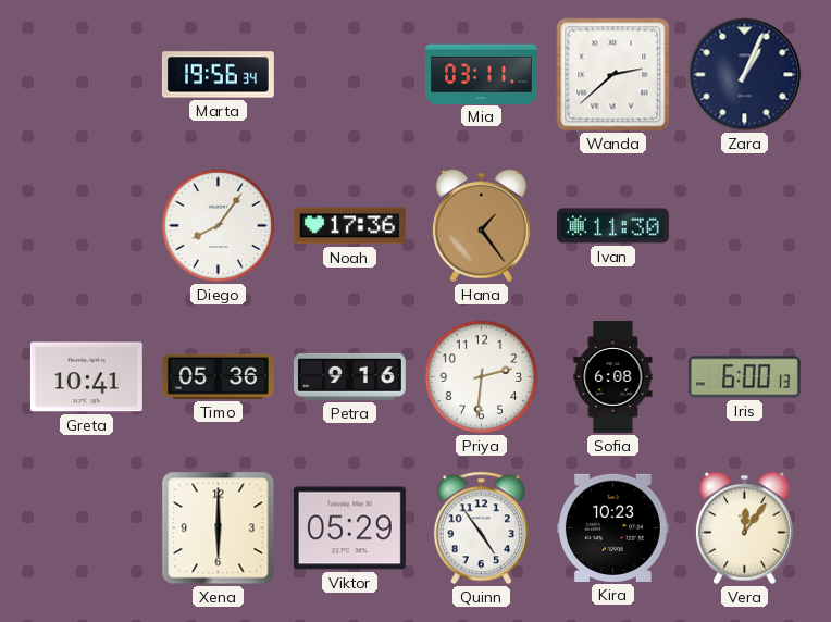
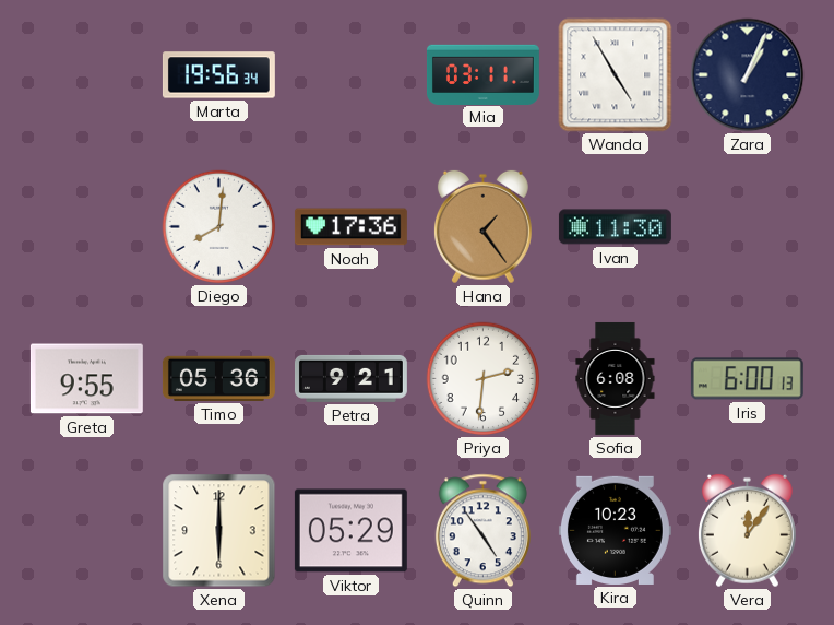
Wanda: 2:38 -> 4:55 (616, 75)
Diego: 8:06 -> 8:01 (219, 227)
Greta: 10:41 -> 9:55 (86, 379)
Petra: 9:16 -> 9:21 (350, 378)
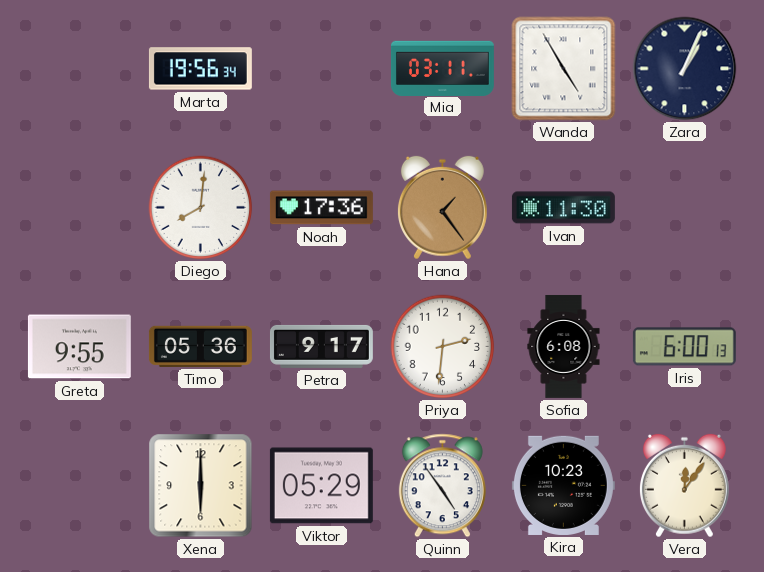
Petra: 9:21 -> 9:17 (321, 346)
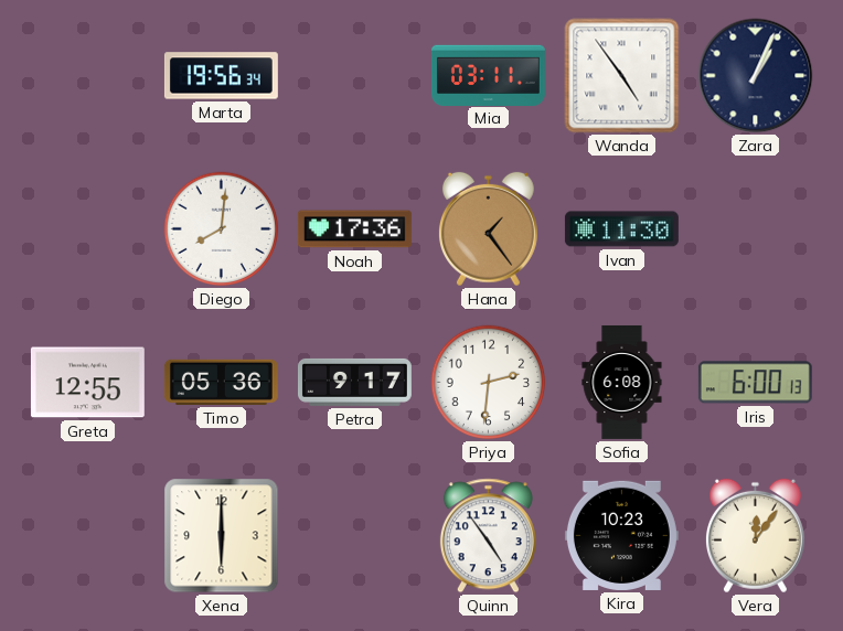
Wanda: 4:55 -> 4:54 (622, 76)
Greta: 9:55 -> 12:55 (87, 383)
Viktor: 05:29 -> none (321, 486)
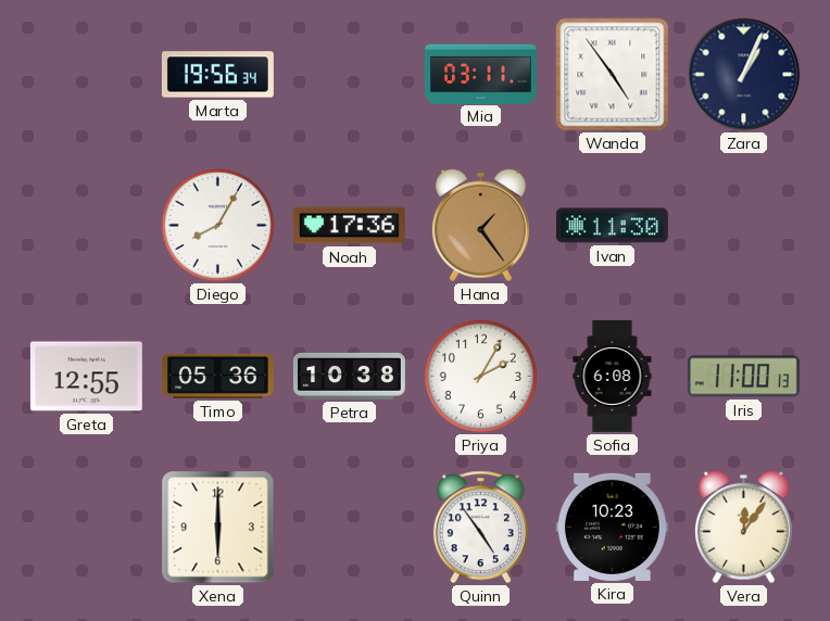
Diego: 8:01 -> 8:05 (218, 226)
Petra: 9:17 -> 10:38 (349, 376)
Priya: 2:31 -> 2:05 (481, 377)
Iris: 6:00 -> 11:00 (743, 377)
